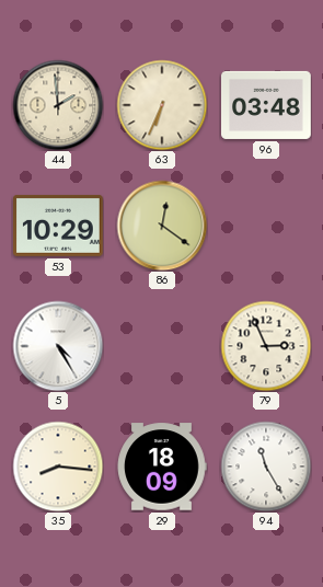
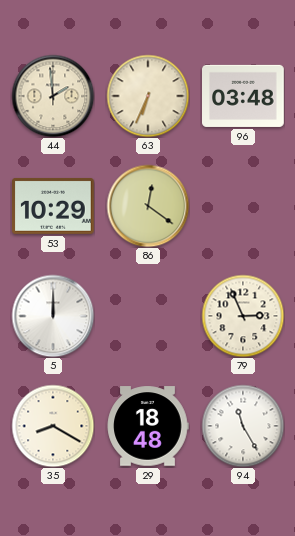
5: 4:25 -> 12:00 (53, 316)
35: 8:16 -> 8:20 (53, 426)
29: 18:09 -> 18:48 (148, 426)
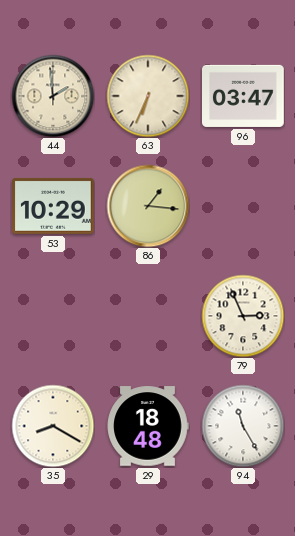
96: 03:48 -> 03:47 (244, 96)
86: 12:21 -> 1:16 (148, 206)
5: 12:00 -> none (53, 316)
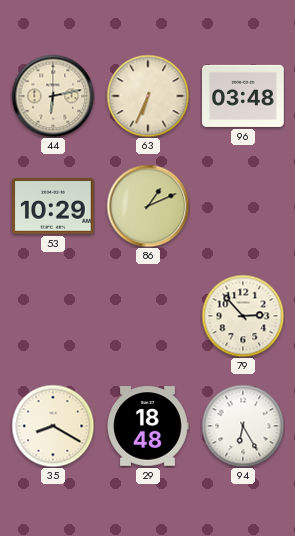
44: 1:59 -> 6:13 (53, 96)
96: 03:47 -> 03:48 (244, 96)
86: 1:16 -> 1:11 (148, 206)
79: 2:56 -> 2:53 (243, 316)
94: 11:25 -> 6:25 (243, 426)
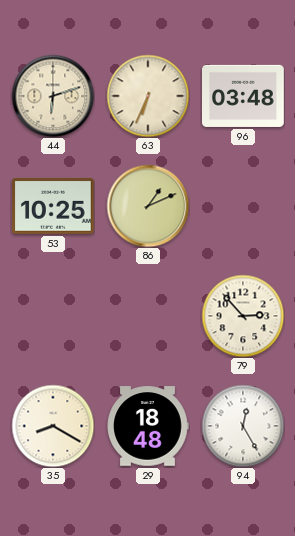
44: 6:13 -> 6:12 (53, 96)
53: 10:29 -> 10:25 (54, 206)
94: 6:25 -> 12:25 (243, 426)
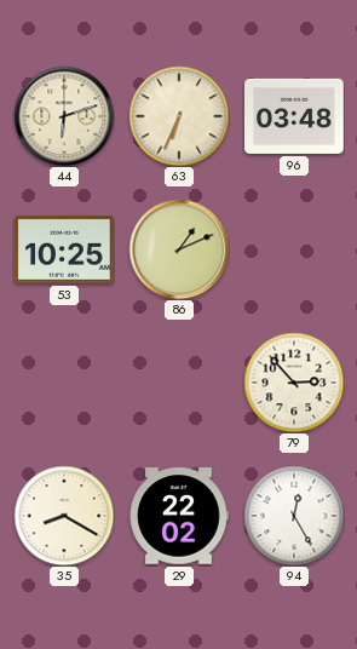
29: 18:48 -> 22:02 (179, 516)
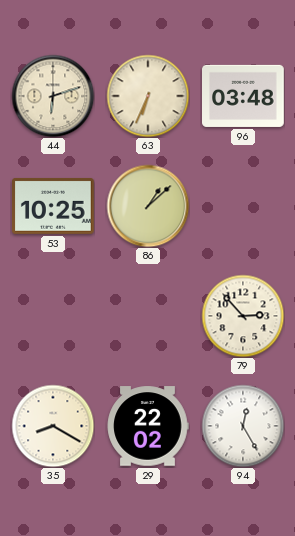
86: 1:11 -> 1:08 (148, 206)
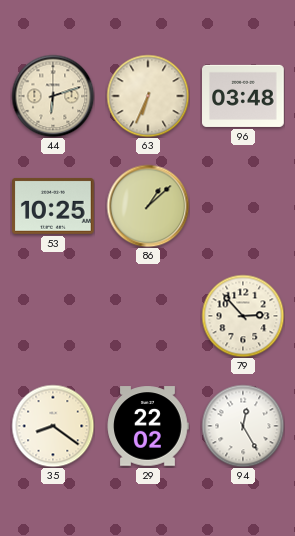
35: 8:20 -> 8:21 (53, 426)
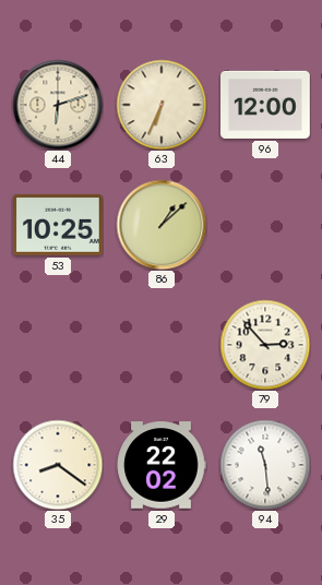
96: 03:48 -> 12:00 (266, 105)
94: 12:25 -> 11:29 (265, 465)
